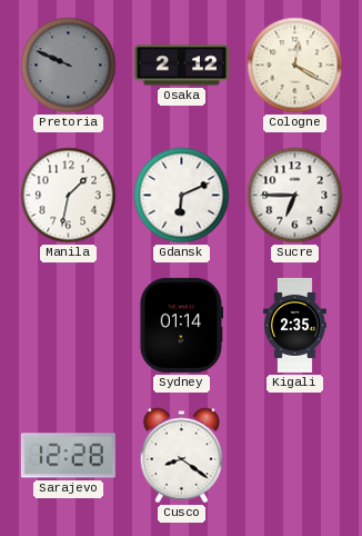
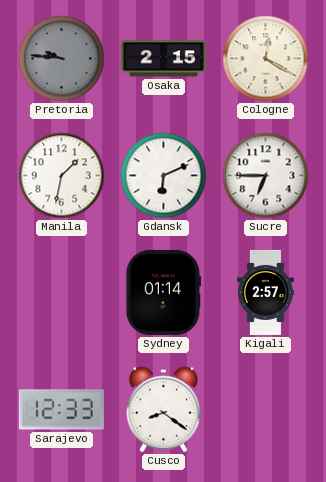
Pretoria: 9:49 -> 9:46 (62, 59)
Osaka: 2:12 -> 2:15 (163, 59)
Kigali: 2:35 -> 2:57 (265, 292)
Sarajevo: 12:28 -> 12:33 (61, 410)
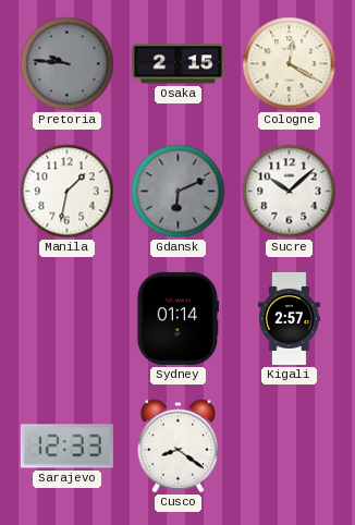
Gdansk dial: white -> grey (179, 192)
Sucre: 6:45 -> 10:08 (290, 192)
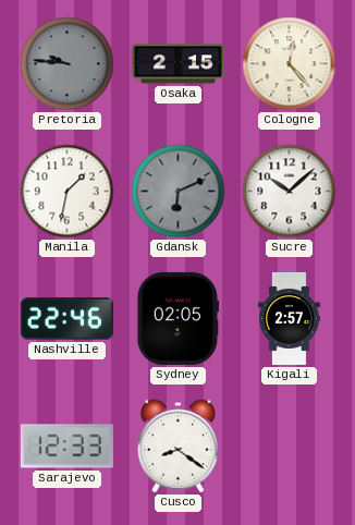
Cologne: 12:20 -> 12:23 (290, 64)
Nashville: none -> 22:46 (66, 319)
Sydney: 01:14 -> 02:05 (177, 318)
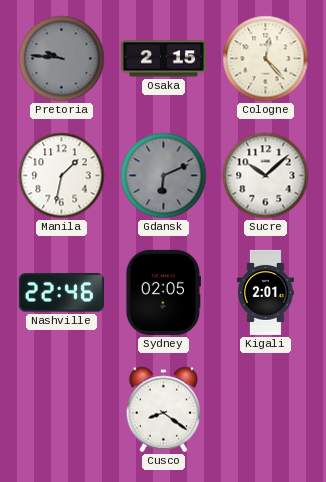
Kigali: 2:57 -> 2:01 (265, 292)
Sarajevo: 12:33 -> none (66, 447)
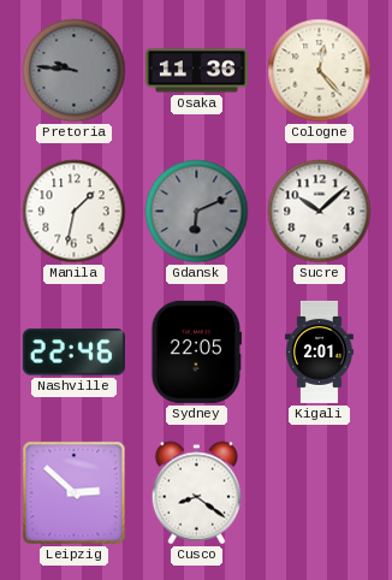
Osaka: 2:15 -> 11:36 (196, 71)
Sydney: 02:05 -> 22:05 (196, 351)
Leipzig: none -> 2:52 (75, 493)
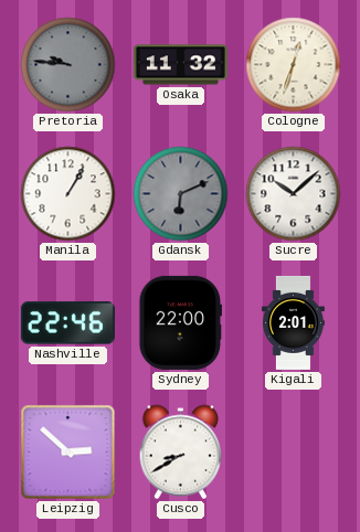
Osaka: 11:36 -> 11:32 (180, 65)
Cologne: 12:23 -> 12:33 (294, 65)
Manila: 1:32 -> 1:05 (68, 194)
Sydney: 22:05 -> 22:00 (180, 322)
Cusco: 8:21 -> 8:40 (180, 453)
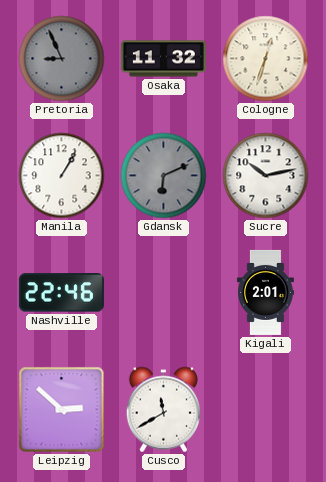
Pretoria: 9:46 -> 8:56 (62, 59)
Sucre: 10:08 -> 10:13 (266, 176)
Sydney: 22:00 -> none (180, 322)
Cusco: 8:40 -> 11:40 (163, 410)
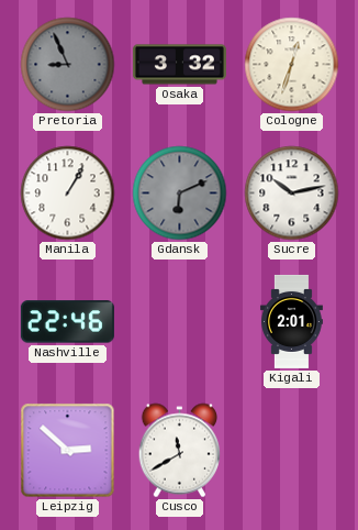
Osaka: 11:32 -> 3:32 (179, 65)
